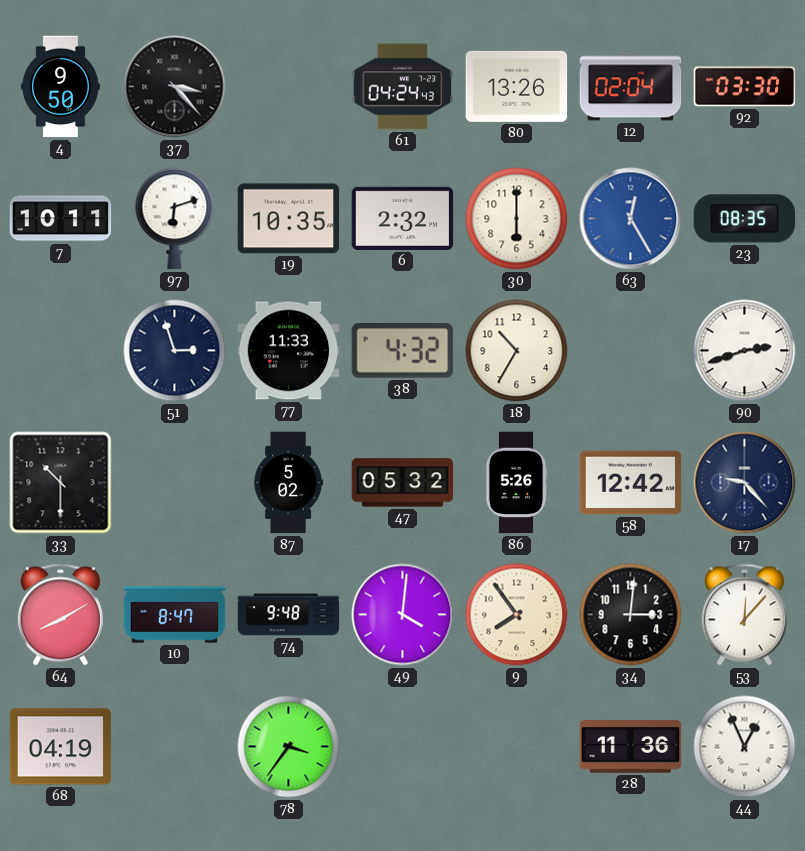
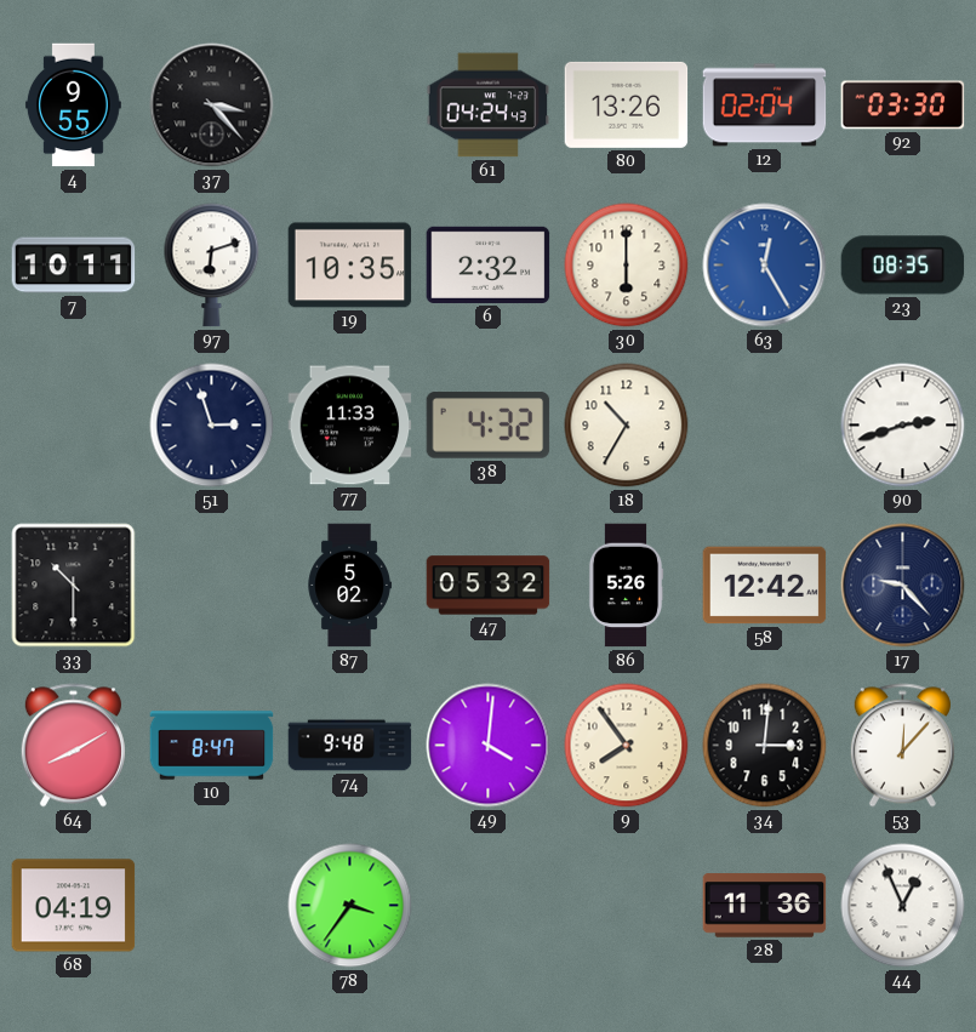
4: 9:50 -> 9:55 (73, 106)
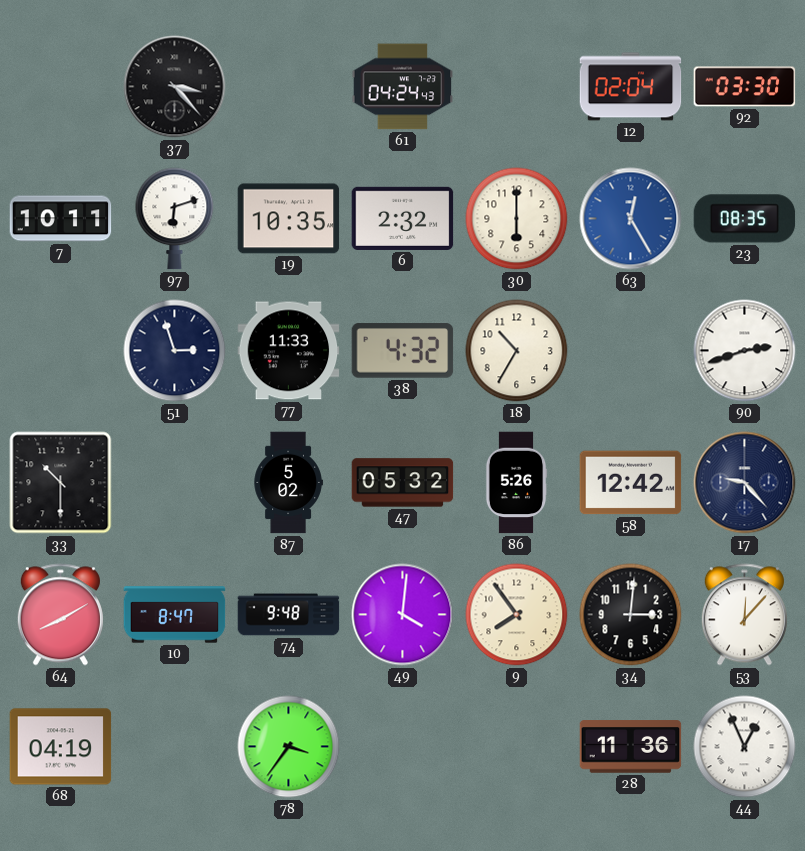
4: 9:55 -> none (73, 106)
80: 13:26 -> none (627, 104)
